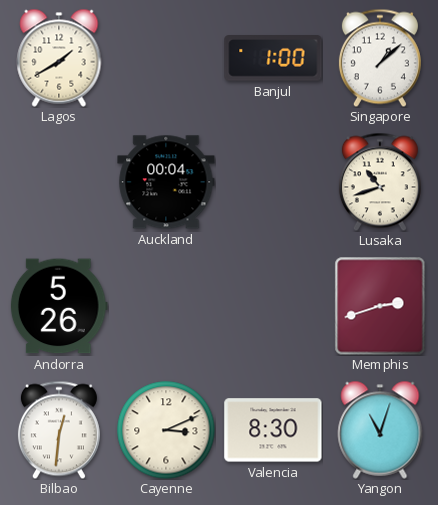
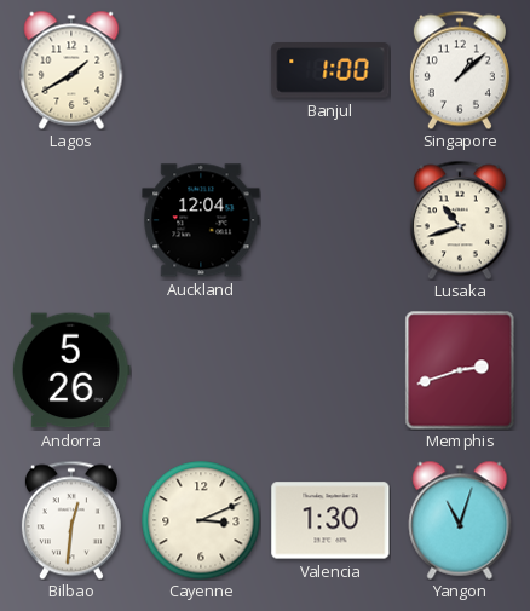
Auckland: 00:04 -> 12:04 (201, 220)
Valencia: 8:30 -> 1:30 (330, 520)
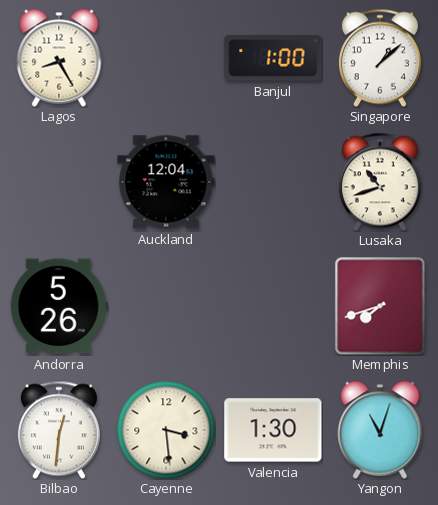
Lagos: 1:40 -> 8:25 (59, 58)
Memphis: 2:42 -> 7:42 (380, 306)
Cayenne: 3:11 -> 3:29 (166, 430)
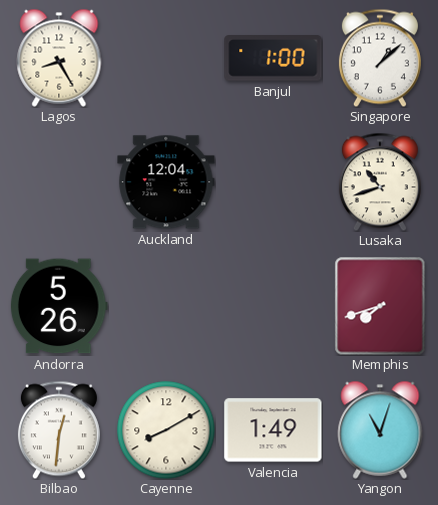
Cayenne: 3:29 -> 8:10 (166, 430)
Valencia: 1:30 -> 1:49 (273, 430)
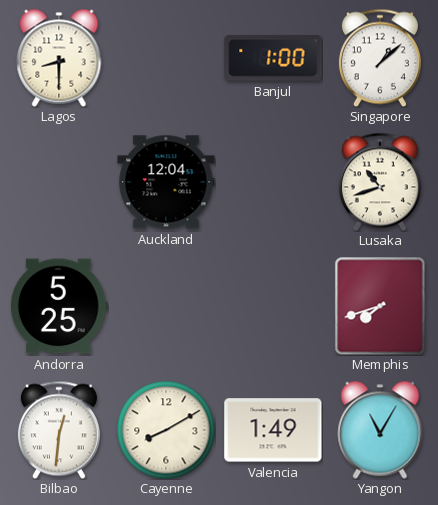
Lagos: 8:25 -> 8:30 (59, 58)
Andorra: 5:26 -> 5:25 (59, 306)
Yangon: 11:03 -> 11:05 (380, 430)
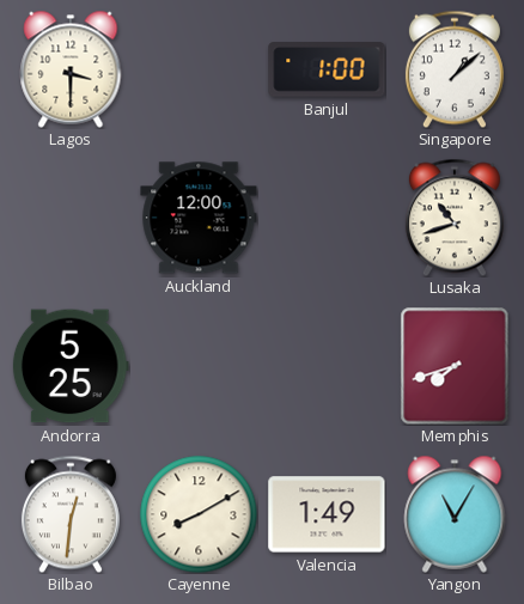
Lagos: 8:30 -> 3:30 (71, 69)
Auckland: 12:04 -> 12:00 (199, 218)
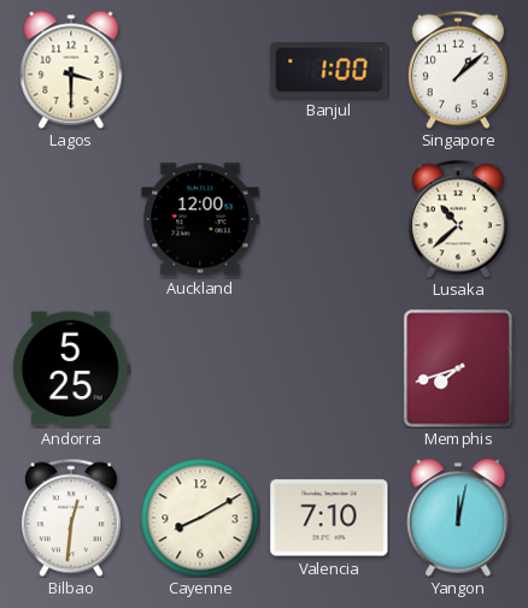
Lusaka: 10:42 -> 10:38 (458, 219)
Valencia: 1:49 -> 7:10 (329, 518)
Yangon: 11:05 -> 12:02 (458, 518)
